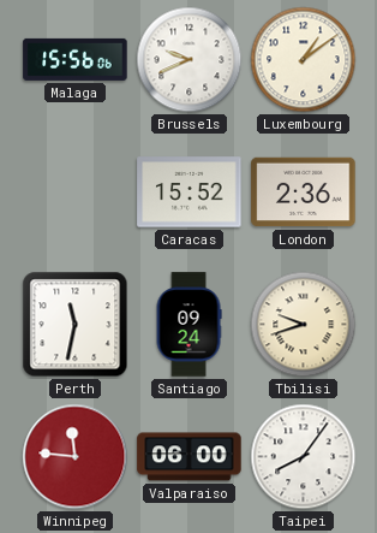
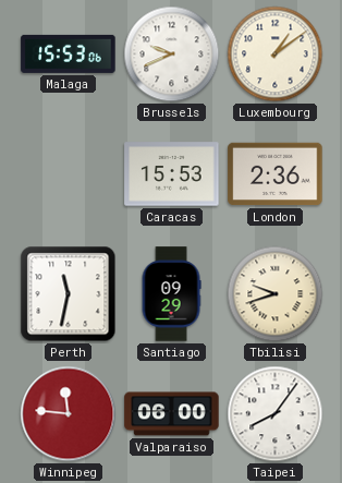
Malaga: 15:56 -> 15:53 (69, 53)
Caracas: 15:52 -> 15:53 (172, 174)
Santiago: 09:24 -> 09:29 (171, 294)
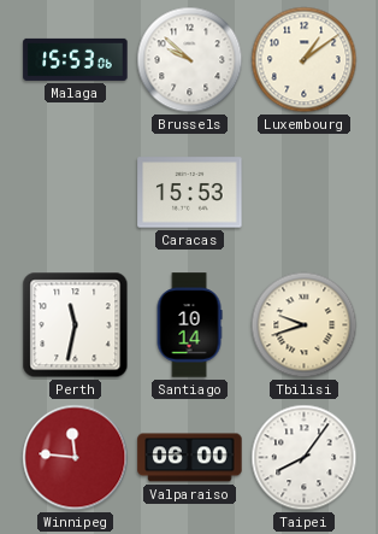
Brussels: 9:41 -> 9:52 (190, 60)
London: 2:36 -> none (276, 174)
Santiago: 09:29 -> 10:14 (189, 325)
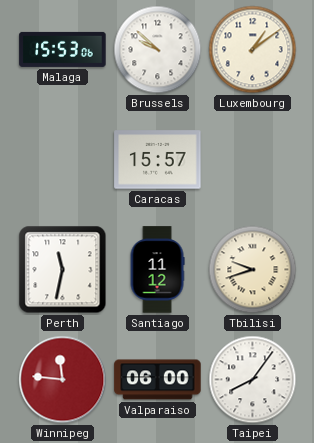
Caracas: 15:53 -> 15:57 (158, 160)
Santiago: 10:14 -> 11:12 (157, 270)
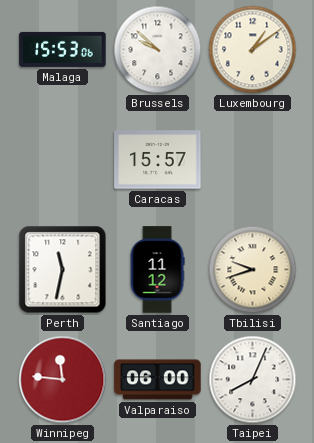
Taipei: 8:06 -> 8:04 (253, 380)
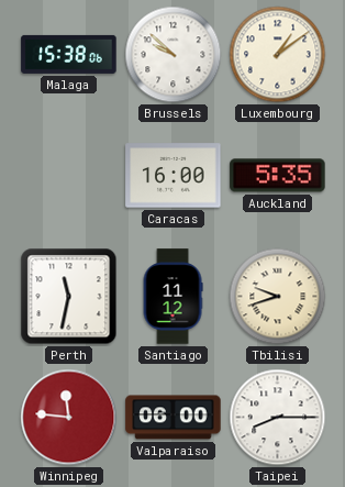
Malaga: 15:53 -> 15:38 (69, 54)
Caracas: 15:57 -> 16:00 (174, 176)
Auckland: none -> 5:35 (278, 176)
Taipei: 8:04 -> 8:15 (278, 418)
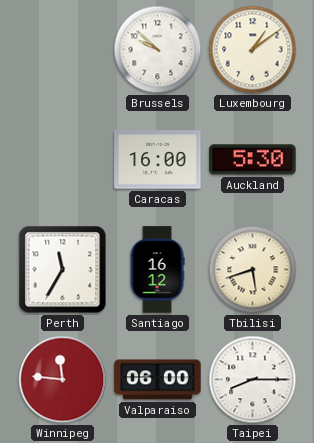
Malaga: 15:38 -> none (69, 54)
Auckland: 5:35 -> 5:30 (253, 160)
Perth: 11:32 -> 11:35 (63, 270)
Santiago: 11:12 -> 16:12 (157, 270)
Tbilisi: 9:42 -> 5:42 (253, 270)
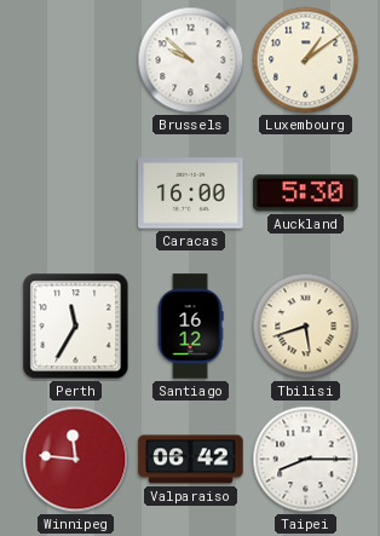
Valparaiso: 06:00 -> 06:42 (191, 460)
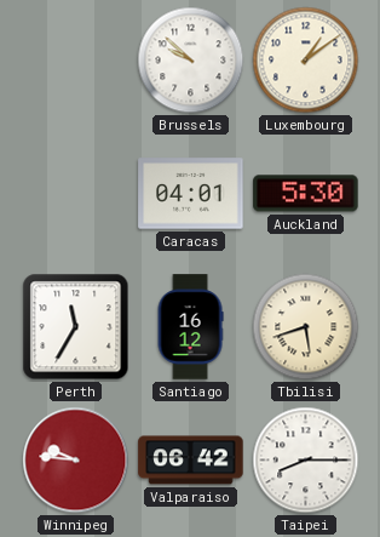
Caracas: 16:00 -> 04:01 (191, 194)
Winnipeg: 11:46 -> 9:46 (76, 461)
